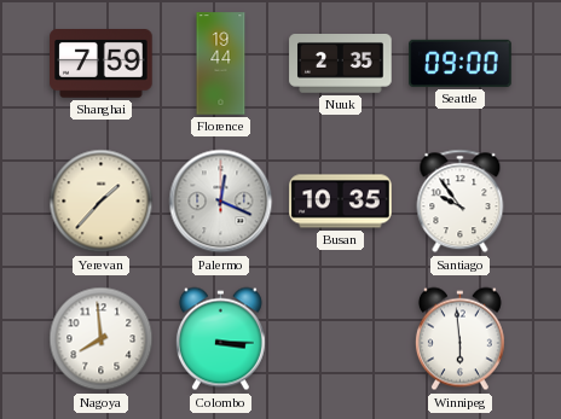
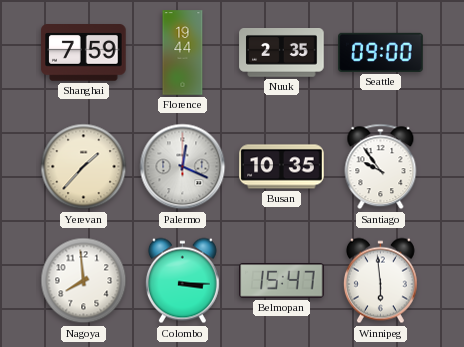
Belmopan: none -> 15:47 (282, 281)
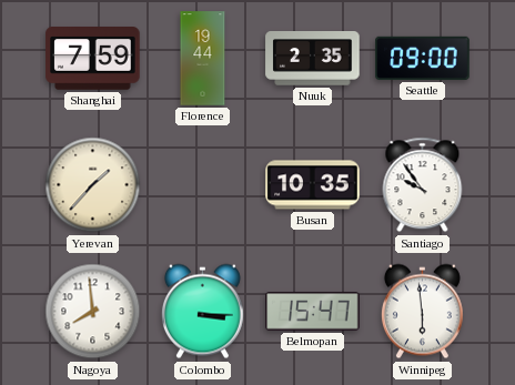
Palermo: 12:19 -> none (183, 167)
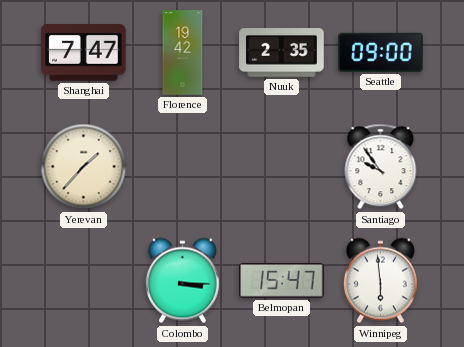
Shanghai: 7:59 -> 7:47 (84, 53)
Florence: 19:44 -> 19:42 (183, 53)
Busan: 10:35 -> none (313, 185)
Nagoya: 7:59 -> none (93, 312)
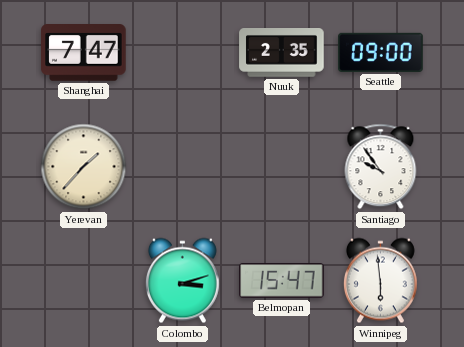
Florence: 19:42 -> none (183, 53)
Colombo: 3:15 -> 3:12 (182, 281)
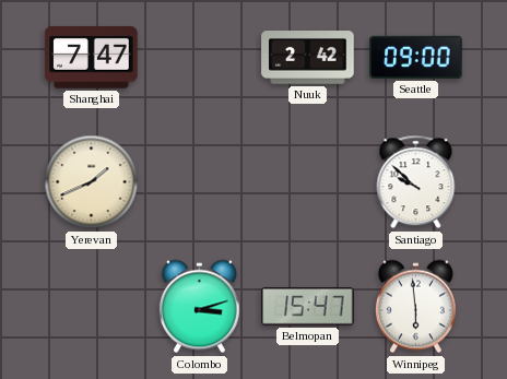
Nuuk: 2:35 -> 2:42 (308, 58)
Yerevan: 1:37 -> 1:41 (92, 182)
Santiago: 9:54 -> 9:52 (416, 182)
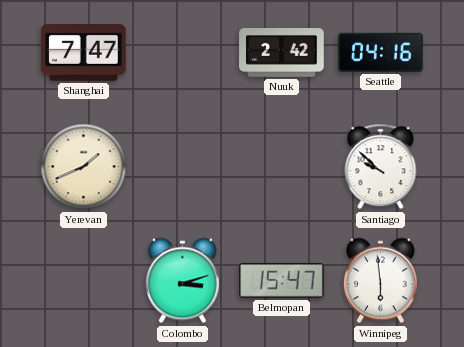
Seattle: 09:00 -> 04:16 (381, 52)
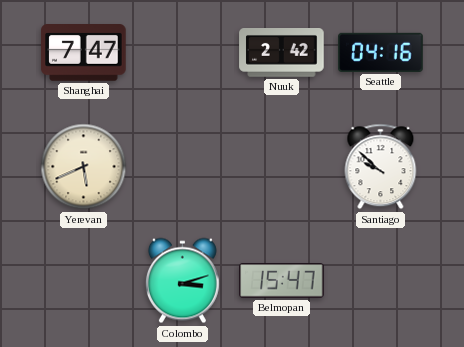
Yerevan: 1:41 -> 5:41 (84, 167)
Winnipeg: 5:59 -> none (380, 281)
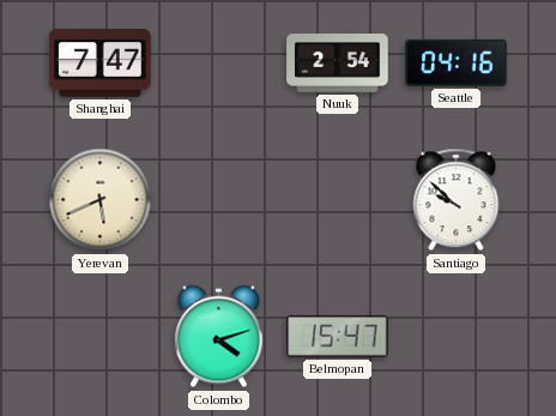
Nuuk: 2:42 -> 2:54 (338, 64)
Colombo: 3:12 -> 4:12 (218, 337)
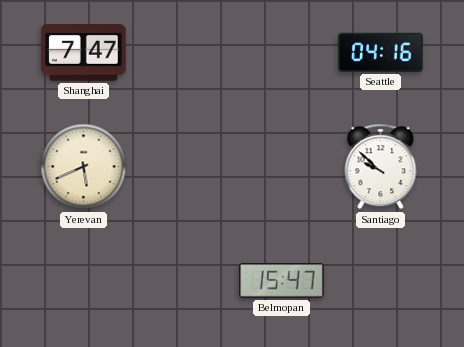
Nuuk: 2:54 -> none (338, 64)
Colombo: 4:12 -> none (218, 337)
